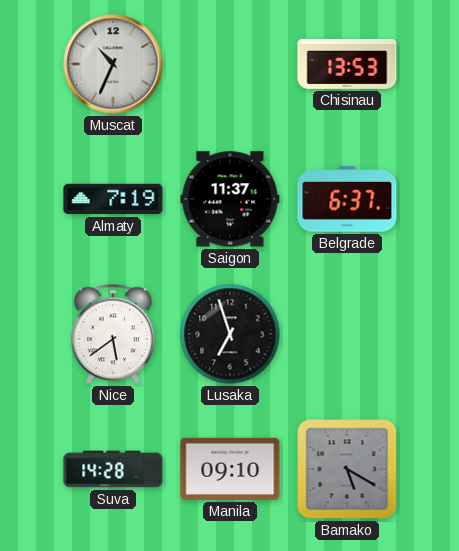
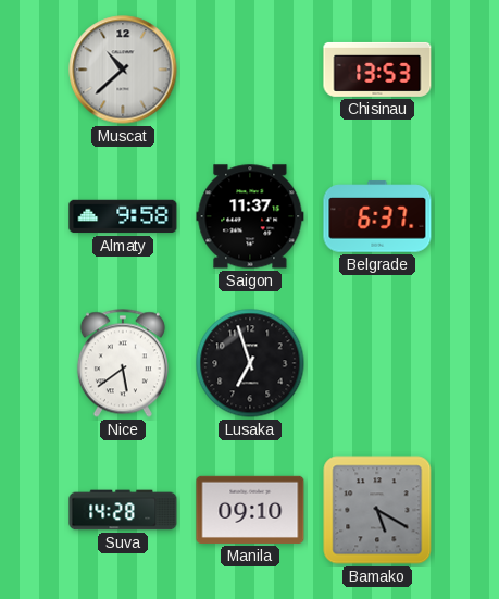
Muscat: 10:34 -> 10:38 (123, 70)
Almaty: 7:19 -> 9:58 (123, 216)
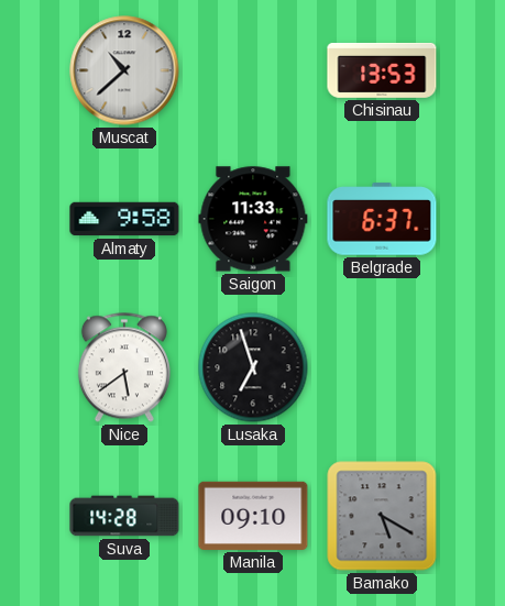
Saigon: 11:37 -> 11:33 (253, 219)
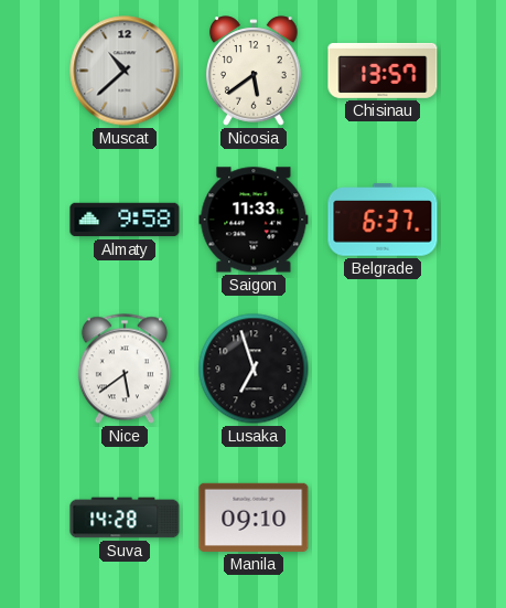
Nicosia: none -> 5:39 (255, 71)
Chisinau: 13:53 -> 13:57 (383, 71)
Bamako: 5:20 -> none (382, 516)
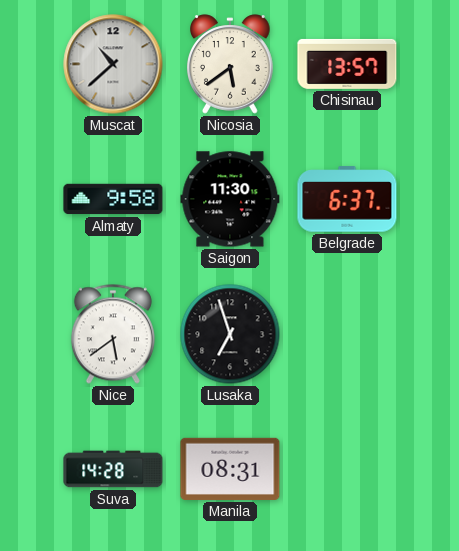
Saigon: 11:33 -> 11:30 (230, 199)
Manila: 09:10 -> 08:31 (230, 469)
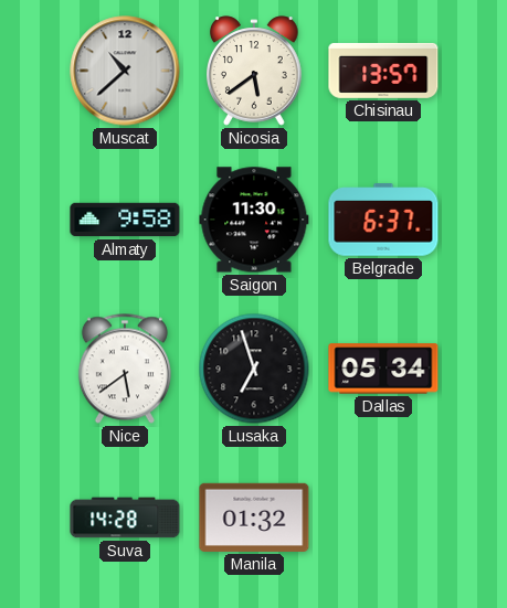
Dallas: none -> 05:34 (383, 369)
Manila: 08:31 -> 01:32 (254, 518)
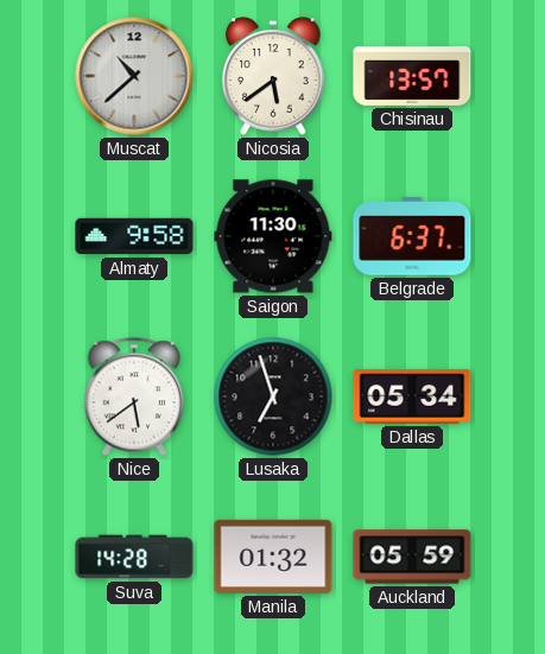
Auckland: none -> 05:59 (412, 557)
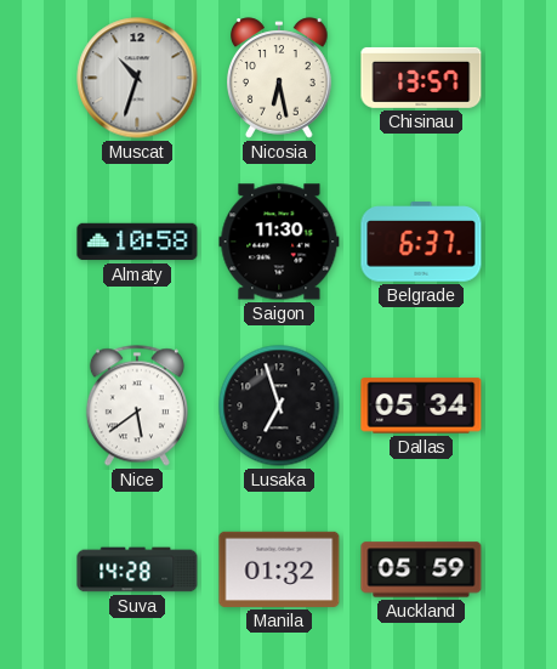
Muscat: 10:38 -> 10:33 (137, 78)
Nicosia: 5:39 -> 6:28 (280, 78)
Almaty: 9:58 -> 10:58 (137, 242)
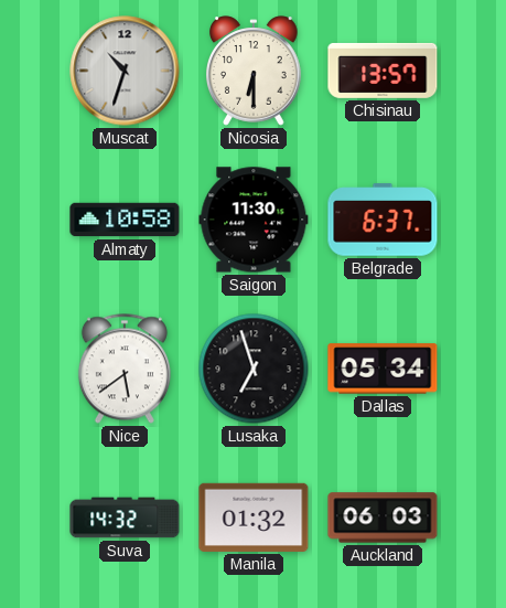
Nicosia: 6:28 -> 6:30 (255, 71)
Suva: 14:28 -> 14:32 (125, 518)
Auckland: 05:59 -> 06:03 (383, 518)
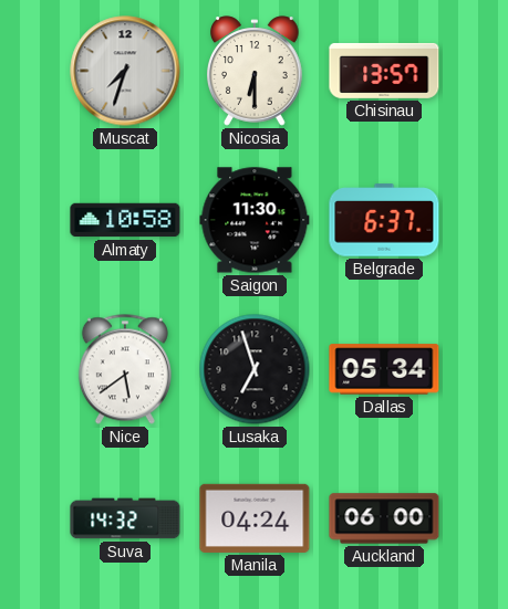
Muscat: 10:33 -> 7:33 (125, 71)
Manila: 01:32 -> 04:24 (255, 518)
Auckland: 06:03 -> 06:00 (384, 518)
